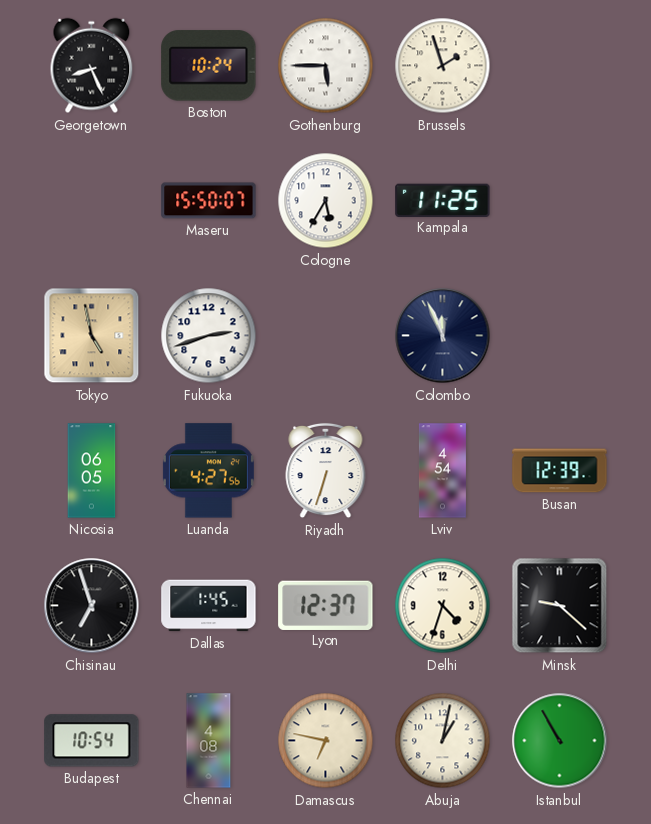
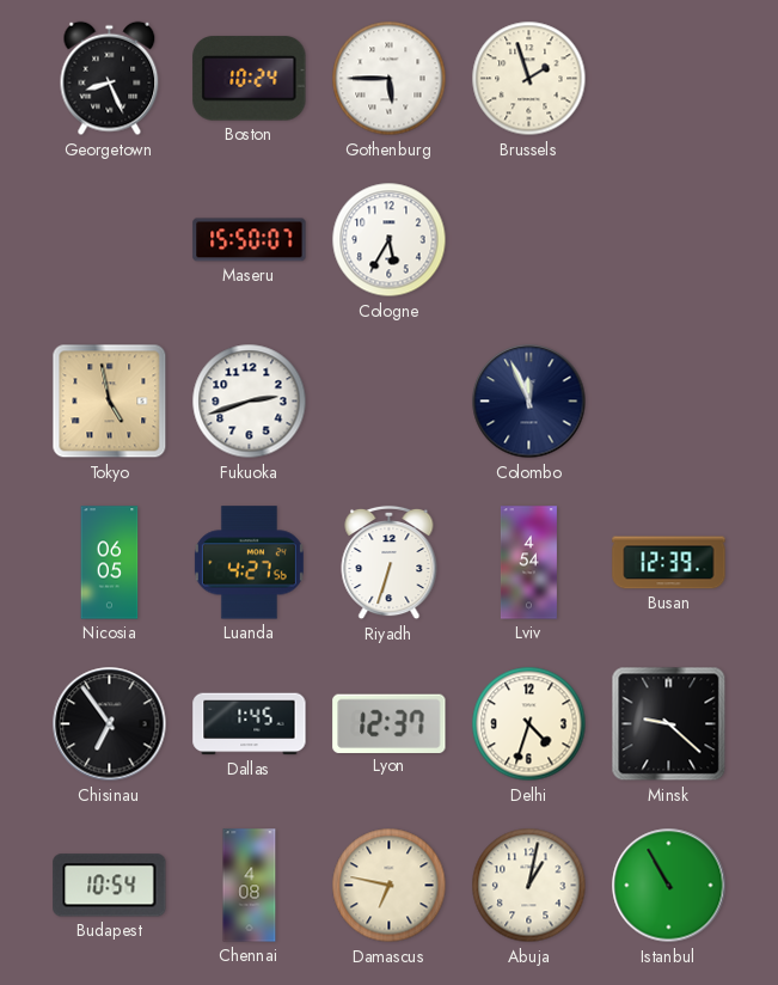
Kampala: 11:25 -> none (443, 200)
Chisinau: 6:57 -> 6:54 (110, 724)
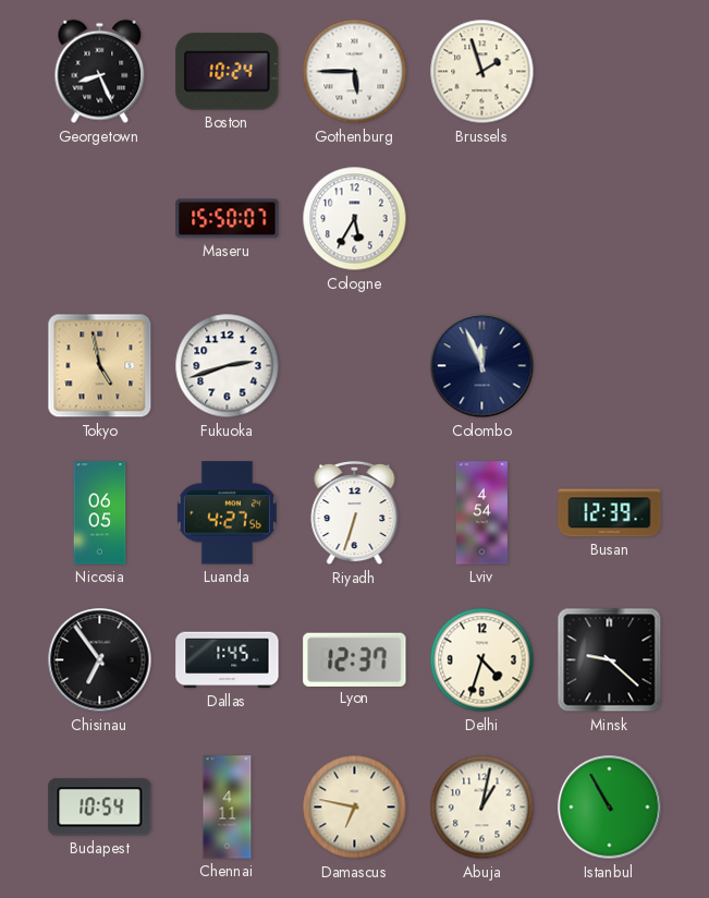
Chennai: 4:08 -> 4:11 (228, 808)
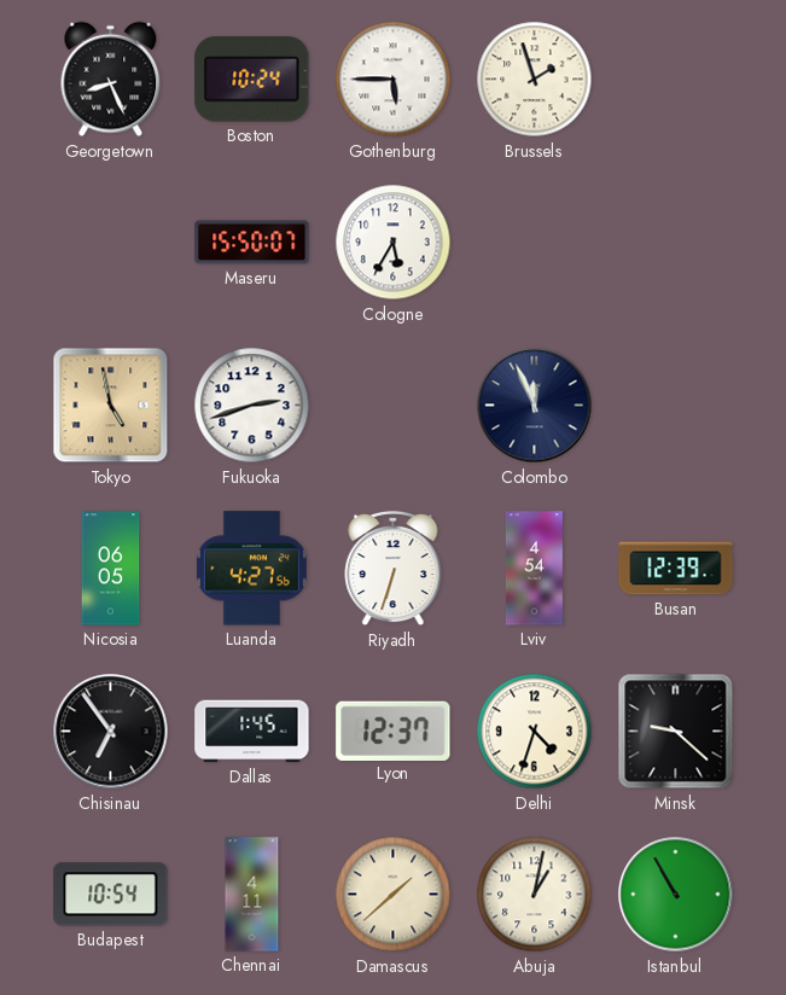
Damascus: 6:47 -> 1:38 (394, 895)
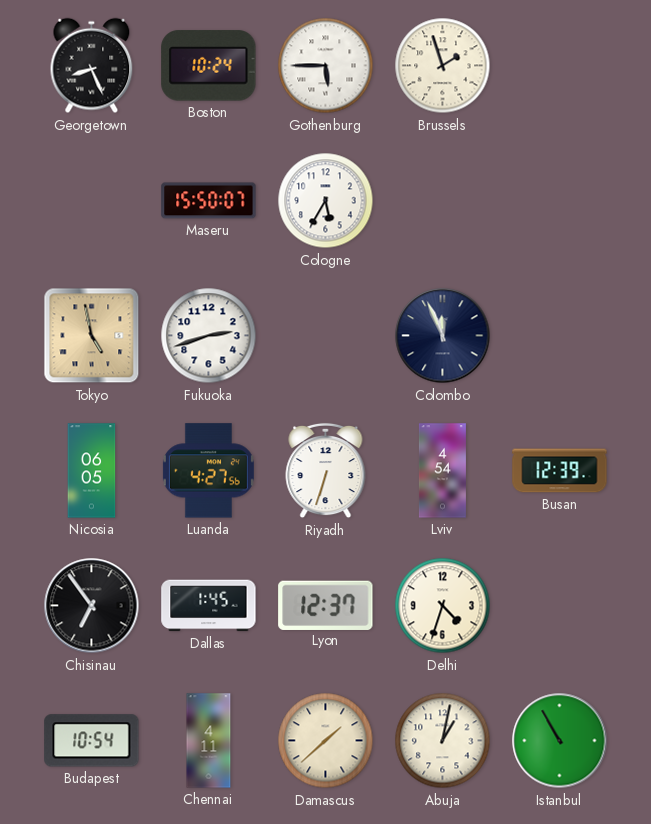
Minsk: 9:22 -> none (676, 732)
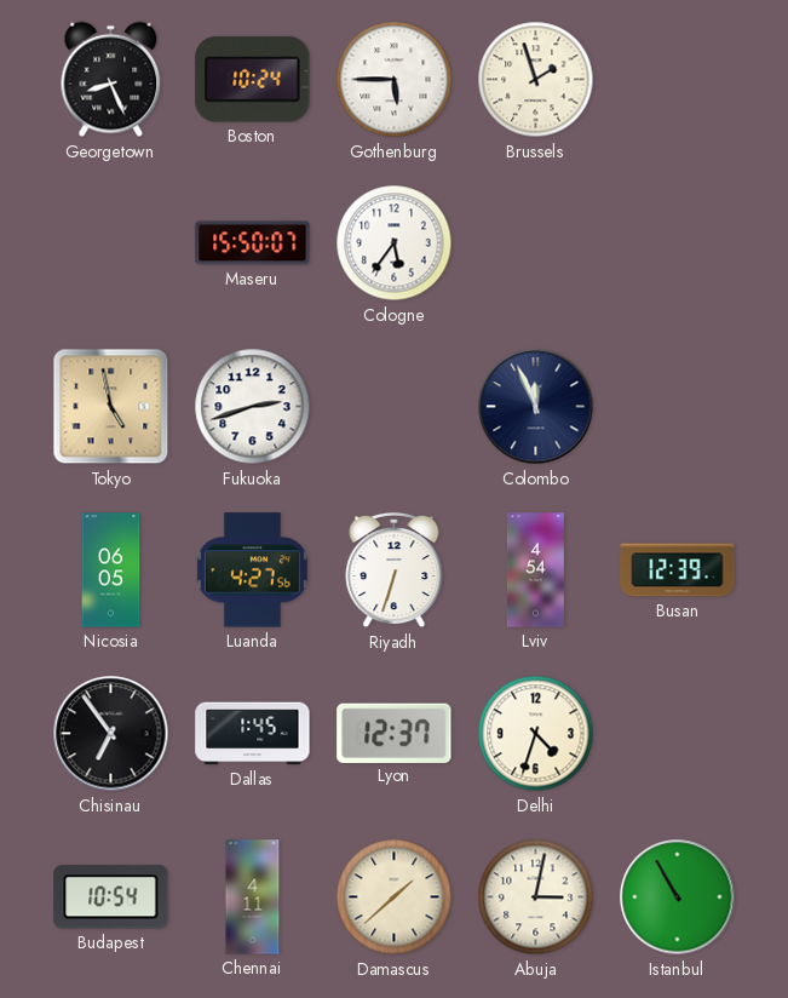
Cologne: 5:35 -> 5:36 (395, 243)
Abuja: 1:02 -> 3:02 (536, 897)
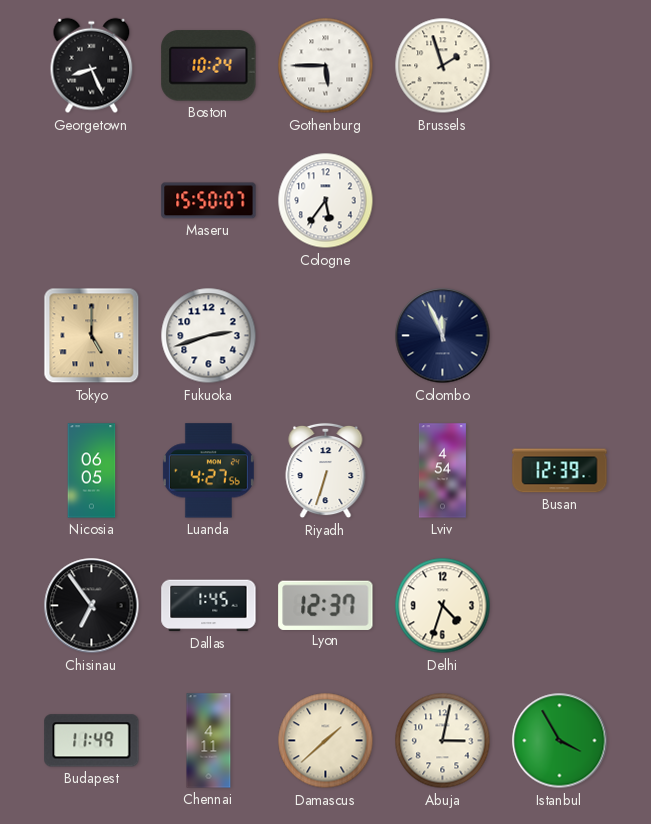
Tokyo: 4:58 -> 5:00 (92, 336)
Budapest: 10:54 -> 11:49 (92, 741)
Istanbul: 10:55 -> 3:55 (560, 741)
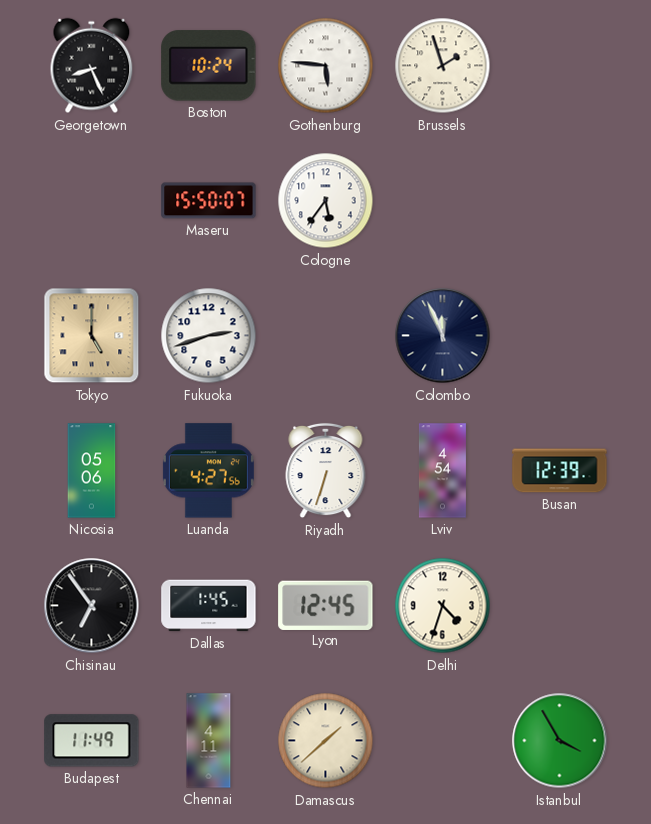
Gothenburg: 5:45 -> 5:46 (326, 66)
Nicosia: 06:05 -> 05:06 (92, 471)
Lyon: 12:37 -> 12:45 (326, 605)
Abuja: 3:02 -> none (443, 741)
